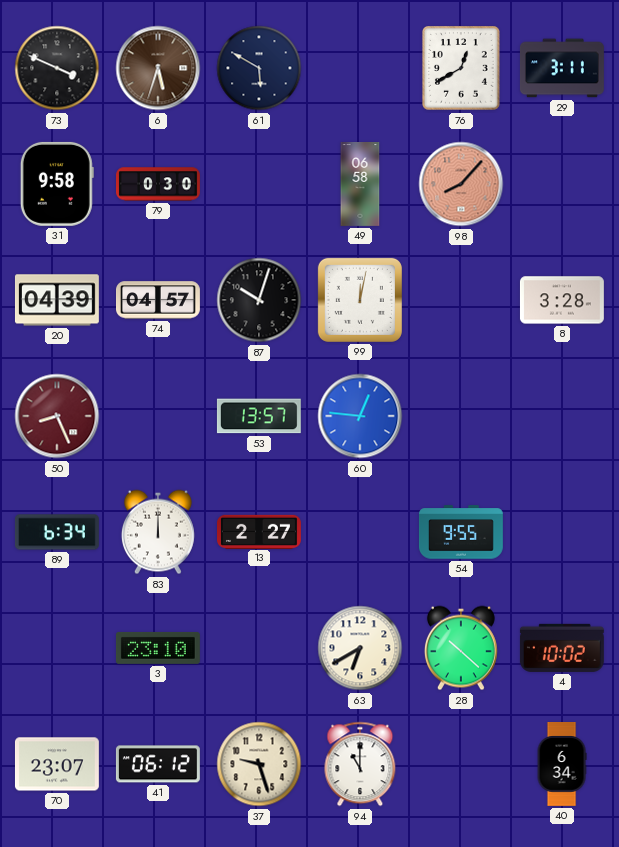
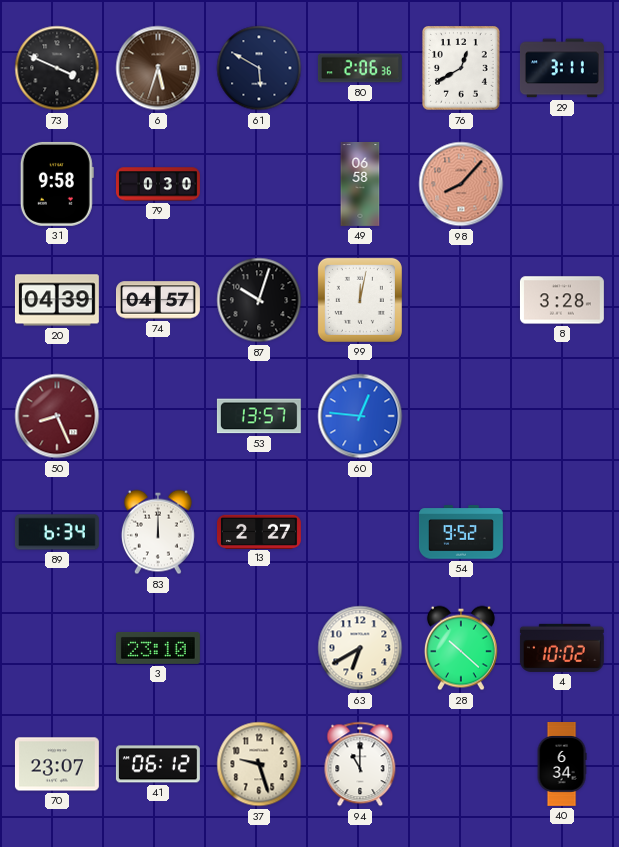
80: none -> 2:06 (360, 68)
54: 9:55 -> 9:52 (461, 532)
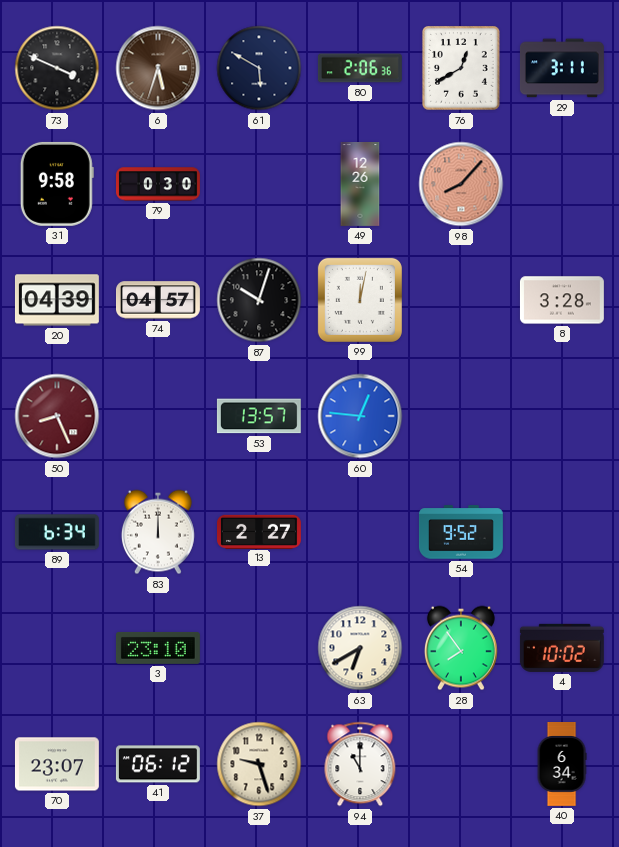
49: 06:58 -> 12:26 (360, 185)
28: 10:22 -> 7:54 (461, 648)
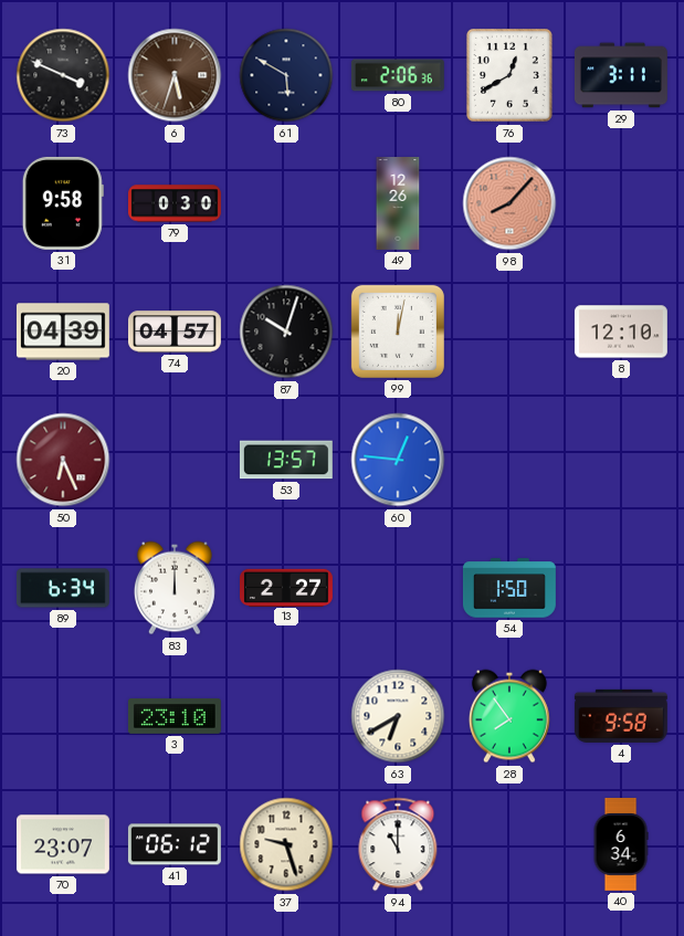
8: 3:28 -> 12:10 (621, 332)
50: 8:26 -> 6:26 (63, 460)
54: 9:52 -> 1:50 (509, 588)
4: 10:02 -> 9:58 (621, 716)
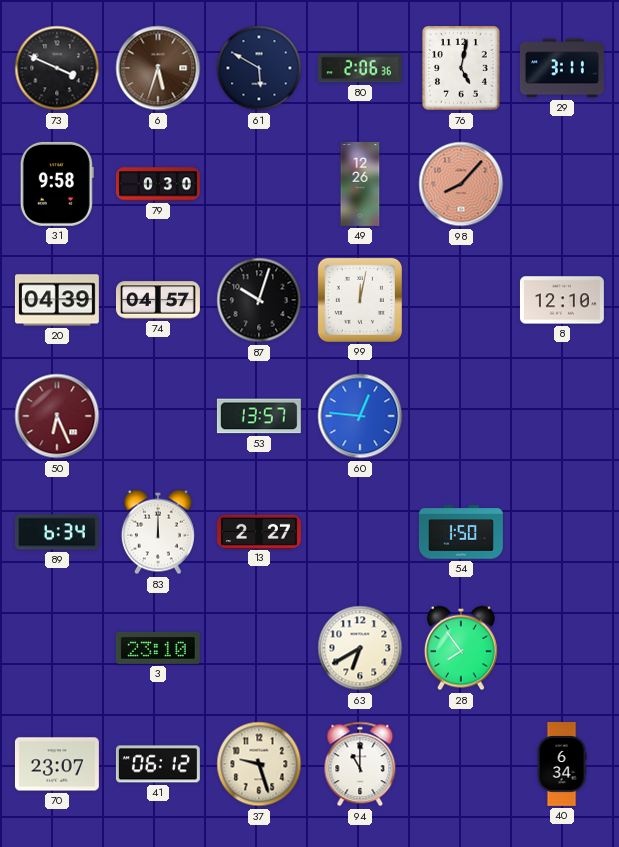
76: 12:40 -> 5:02 (462, 69)
4: 9:58 -> none (621, 716)
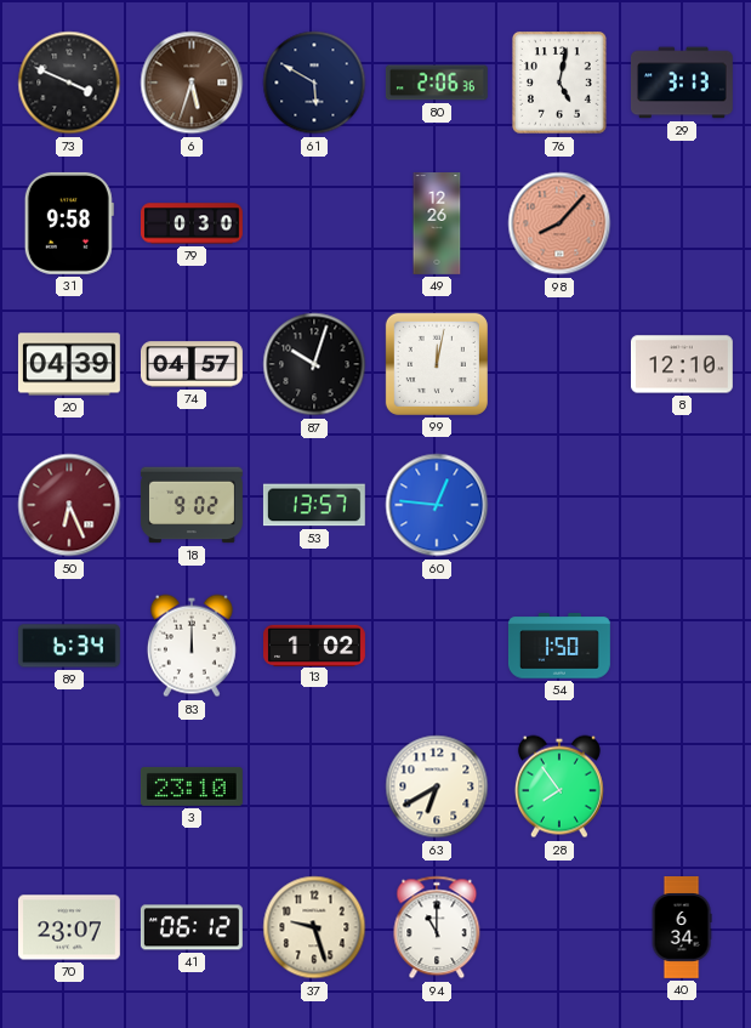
29: 3:11 -> 3:13 (682, 83)
18: none -> 9:02 (192, 505)
13: 2:27 -> 1:02 (315, 644)
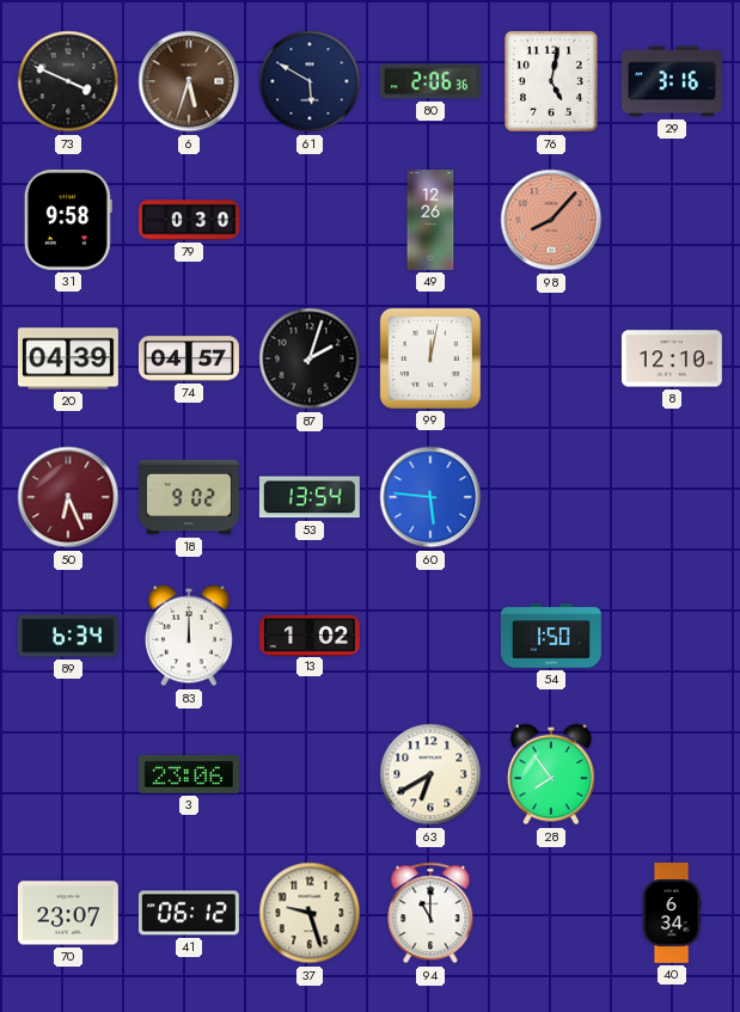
29: 3:13 -> 3:16 (672, 81)
87: 10:03 -> 2:03 (310, 358)
53: 13:57 -> 13:54 (310, 497)
60: 12:46 -> 5:46 (430, 497)
3: 23:10 -> 23:06 (189, 774)
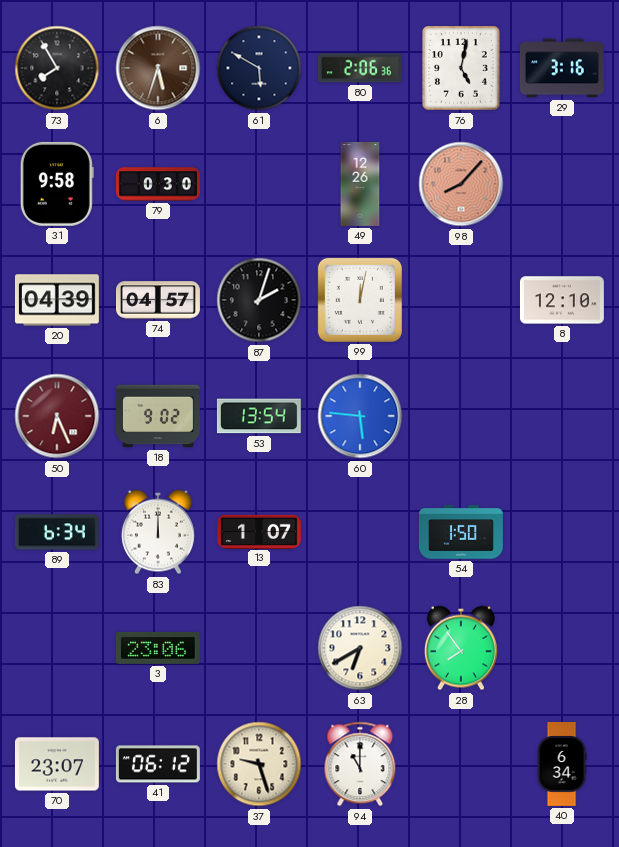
73: 3:49 -> 7:55 (57, 68)
13: 1:02 -> 1:07 (260, 531)
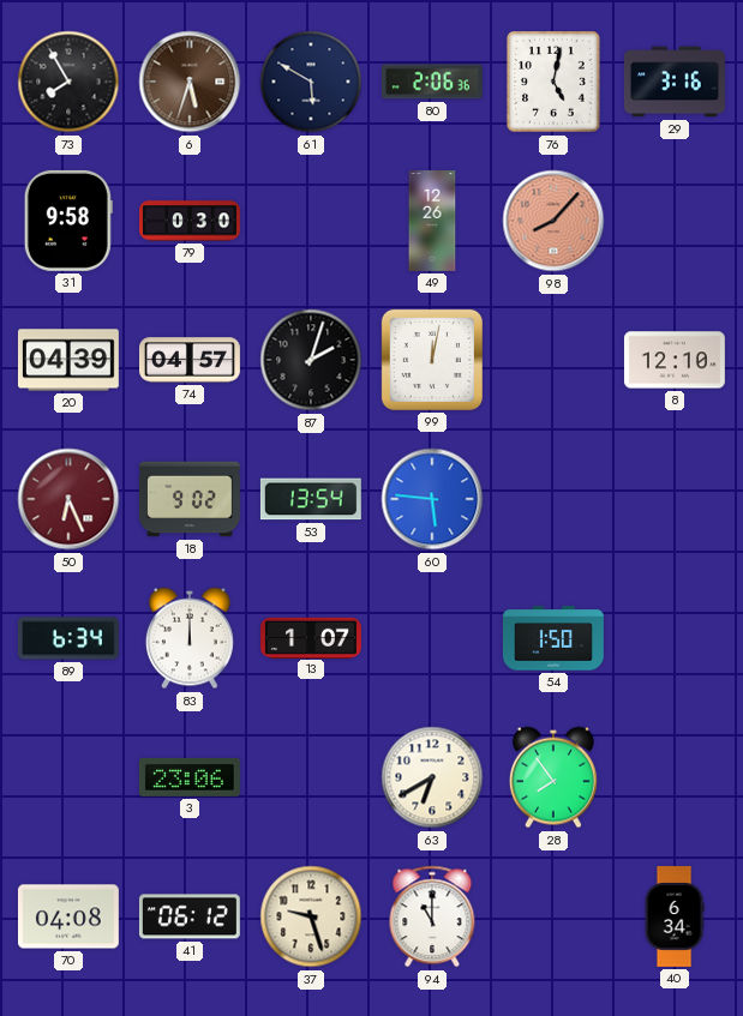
70: 23:07 -> 04:08 (68, 916)
